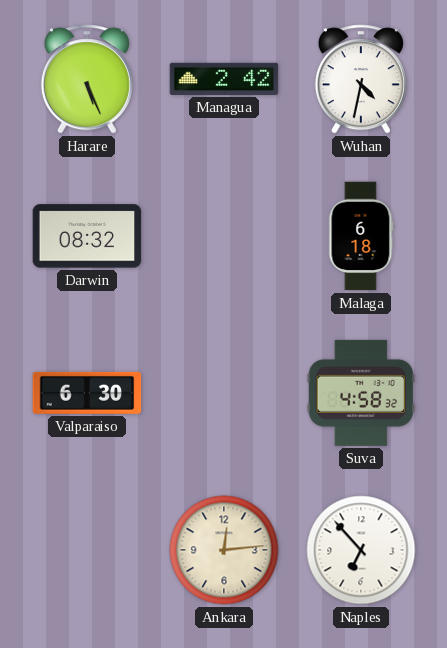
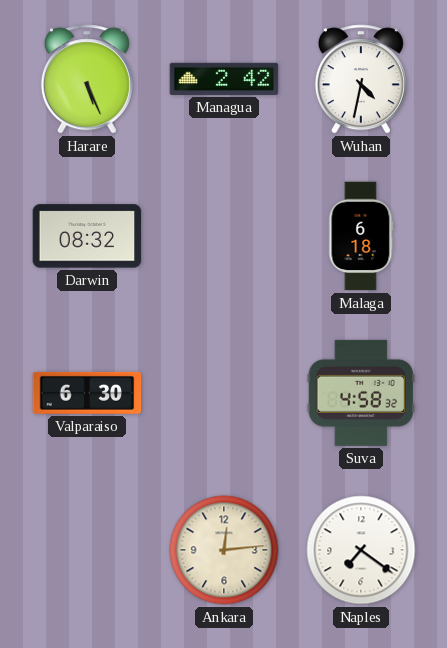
Naples: 6:53 -> 7:21 (361, 550)
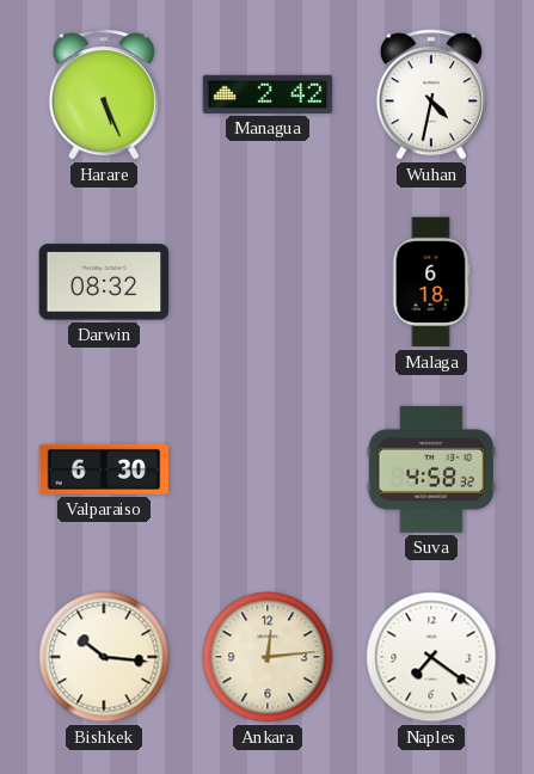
Bishkek: none -> 10:16 (104, 657)
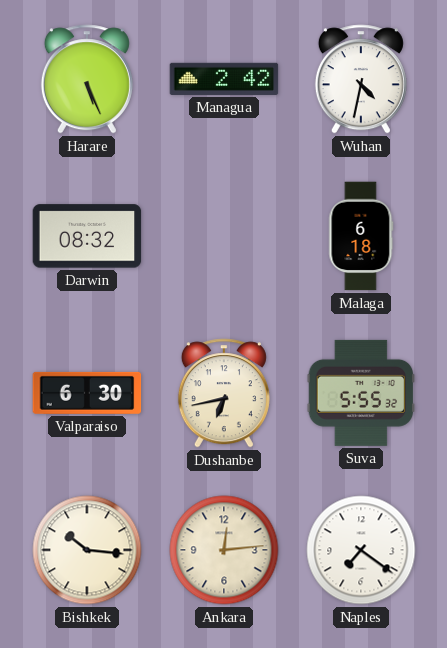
Dushanbe: none -> 6:43 (224, 393)
Suva: 4:58 -> 5:55 (361, 393)
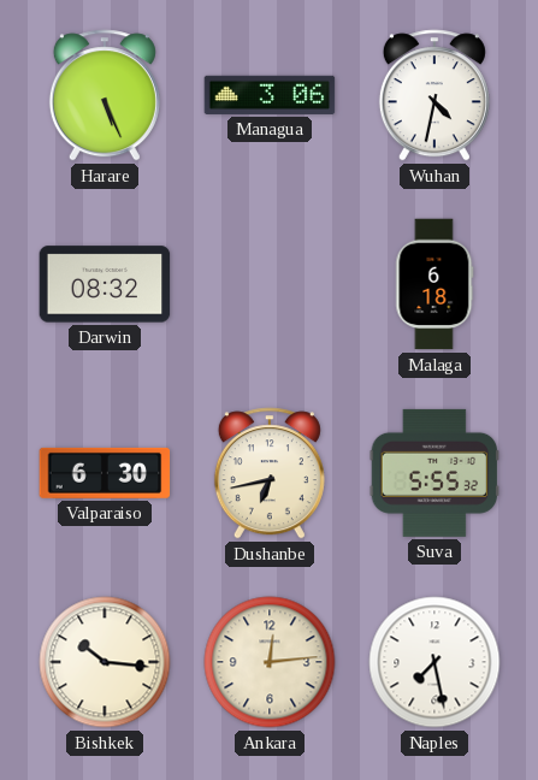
Managua: 2:42 -> 3:06 (270, 95)
Naples: 7:21 -> 7:28 (434, 662)
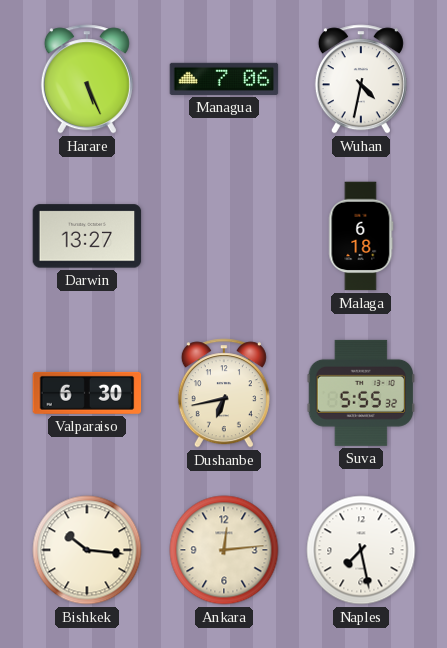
Managua: 3:06 -> 7:06 (224, 79)
Darwin: 08:32 -> 13:27 (87, 236)
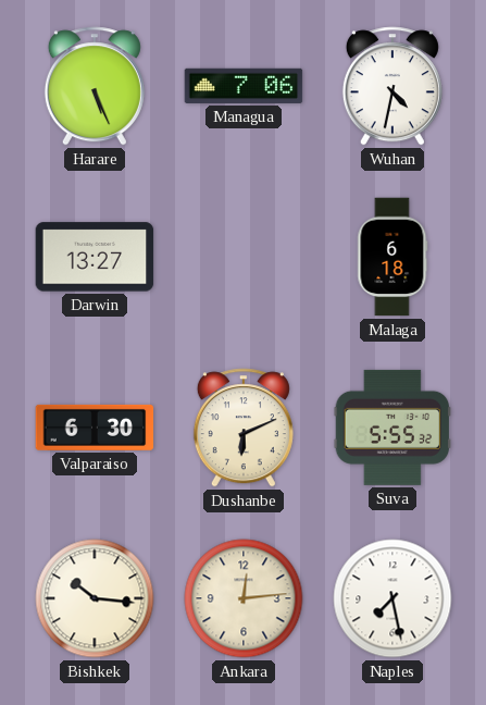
Dushanbe: 6:43 -> 6:11 (244, 428)
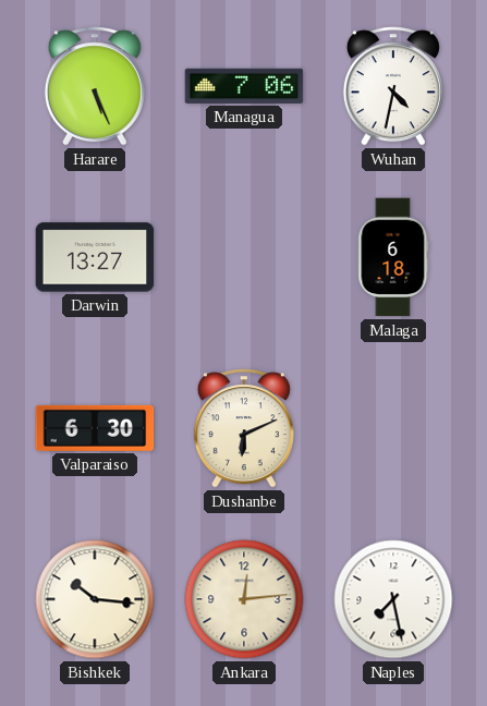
Suva: 5:55 -> none (392, 428)
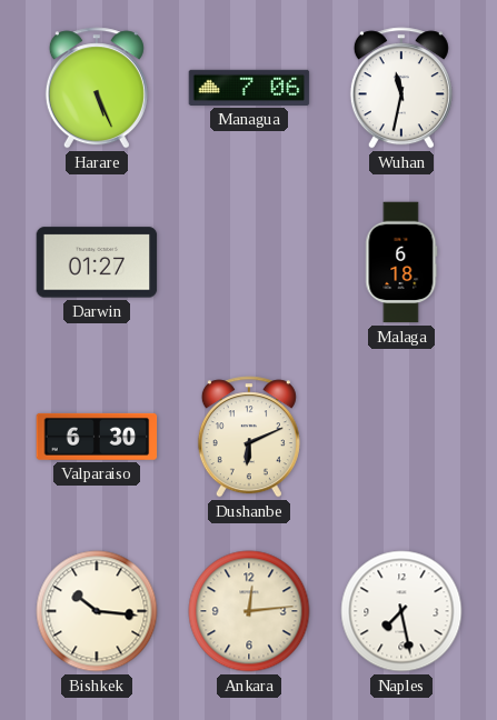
Wuhan: 4:32 -> 11:32 (401, 88)
Darwin: 13:27 -> 01:27 (97, 262)
